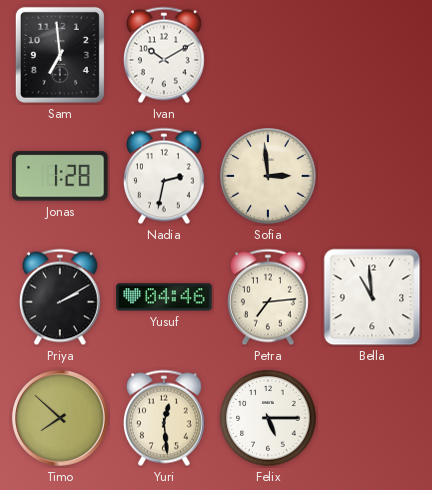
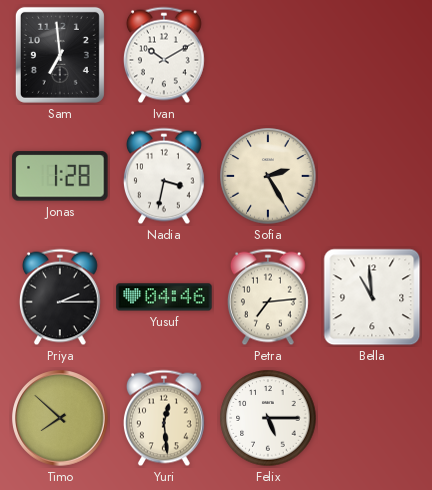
Nadia: 2:32 -> 3:32 (164, 176)
Sofia: 2:59 -> 2:25 (268, 176)
Priya: 2:10 -> 2:15 (60, 297)
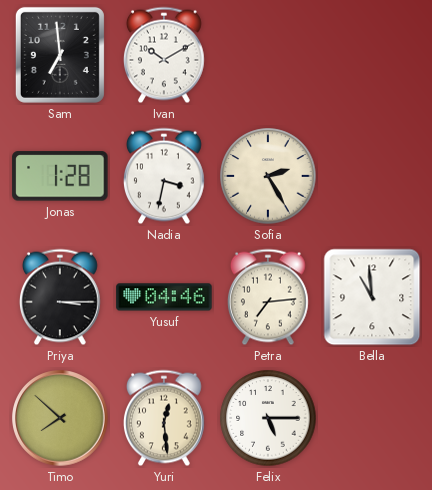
Priya: 2:15 -> 3:15 (60, 297)
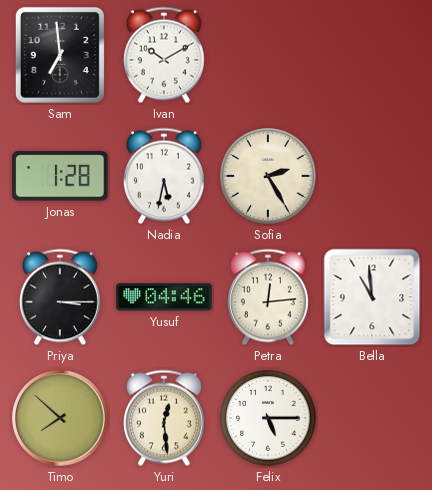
Nadia: 3:32 -> 5:32 (164, 176)
Petra: 7:14 -> 12:14 (268, 297)
